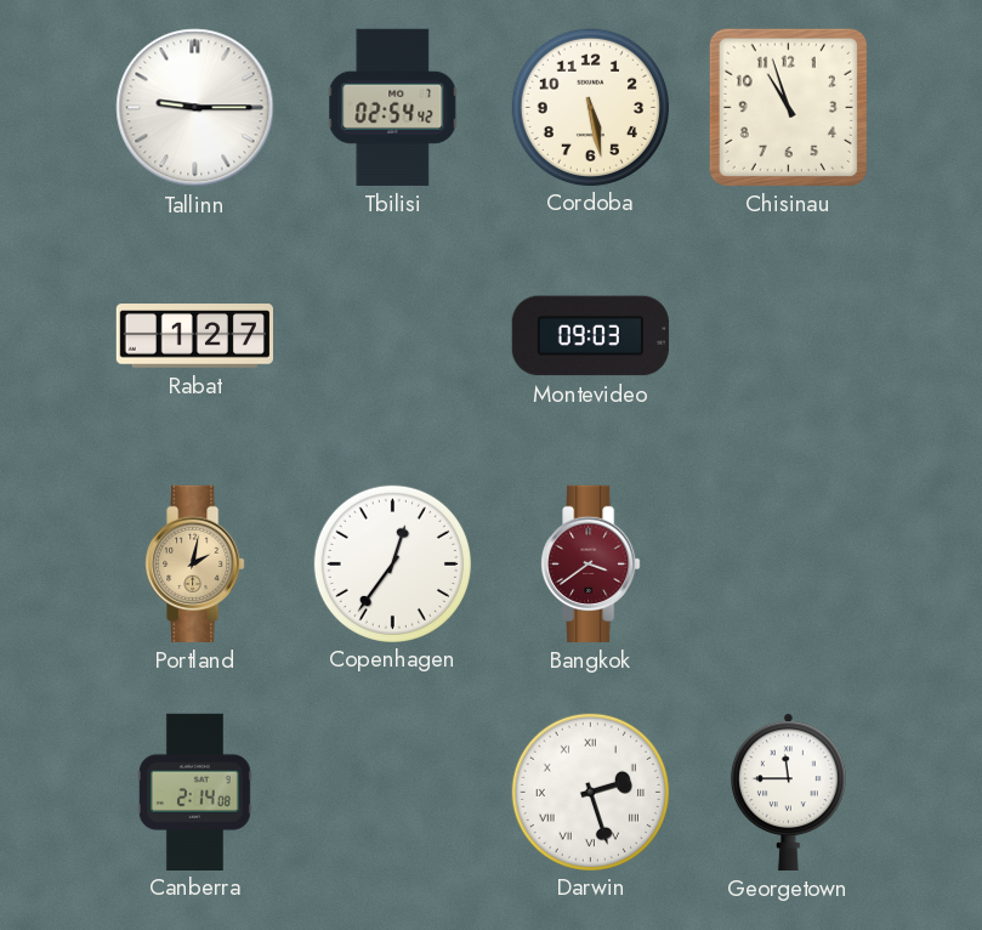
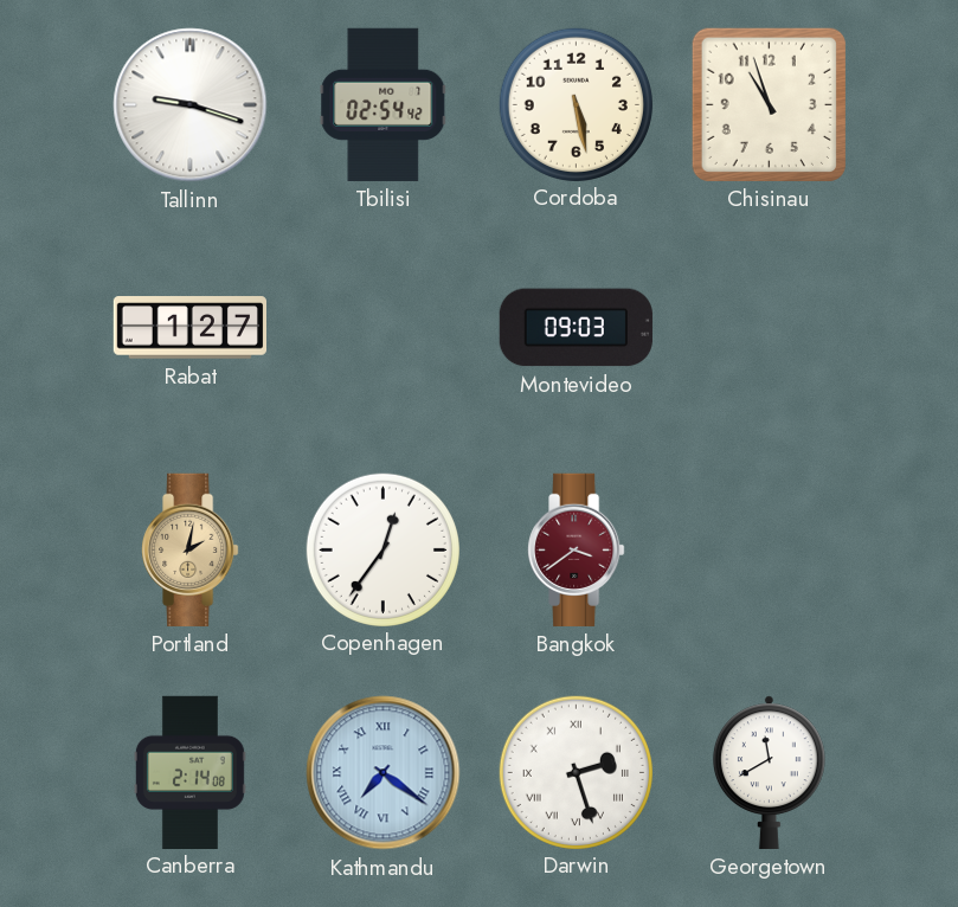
Tallinn: 9:15 -> 9:18 (191, 105)
Kathmandu: none -> 7:21 (384, 773)
Georgetown: 11:45 -> 11:40 (769, 772)
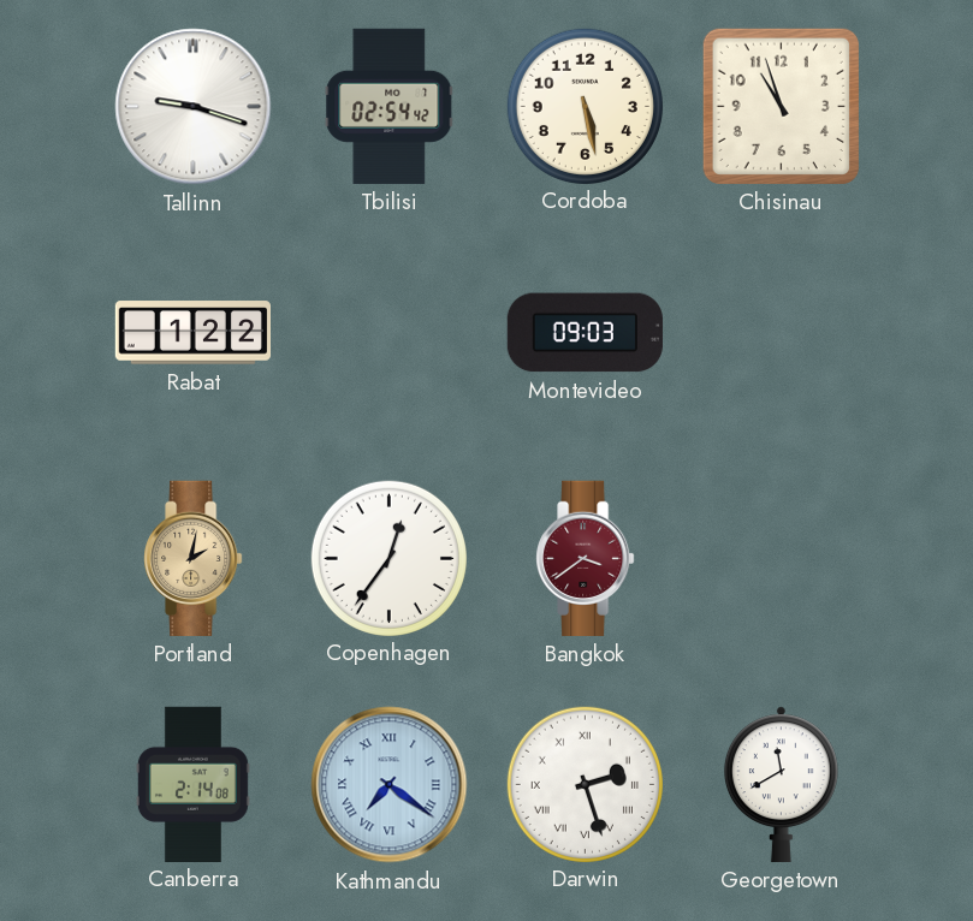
Rabat: 1:27 -> 1:22 (192, 333)
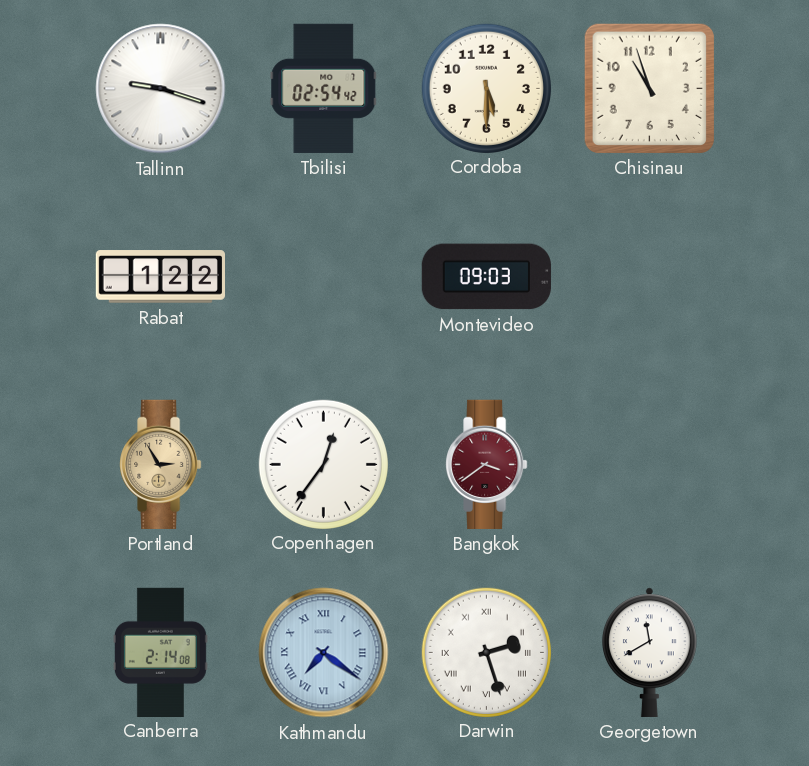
Cordoba: 5:28 -> 5:30 (486, 88)
Portland: 2:02 -> 2:55 (161, 464)
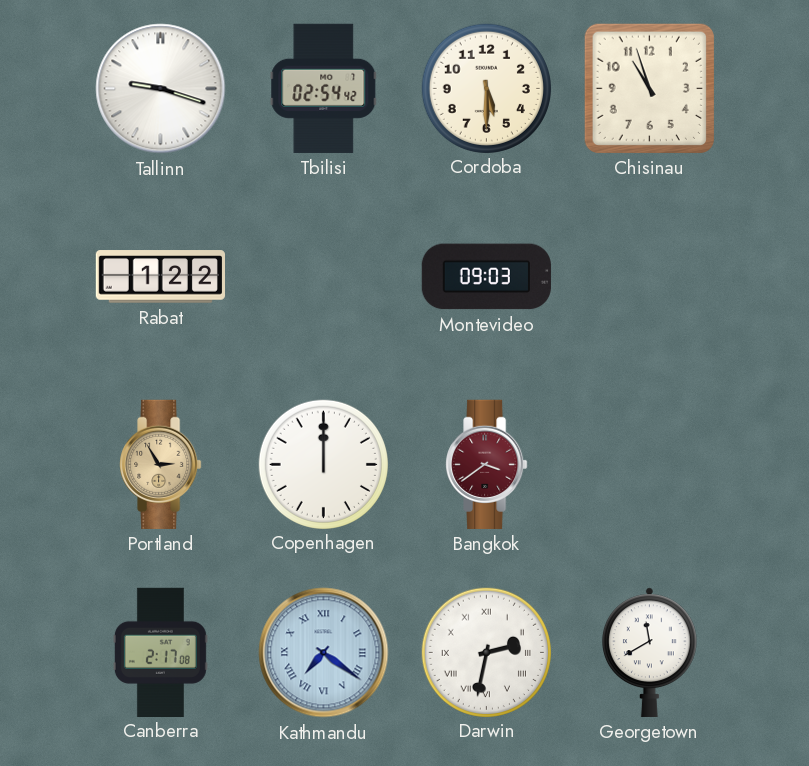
Copenhagen: 12:36 -> 12:00 (323, 464)
Canberra: 2:14 -> 2:17 (160, 652)
Darwin: 2:27 -> 2:32 (486, 652)
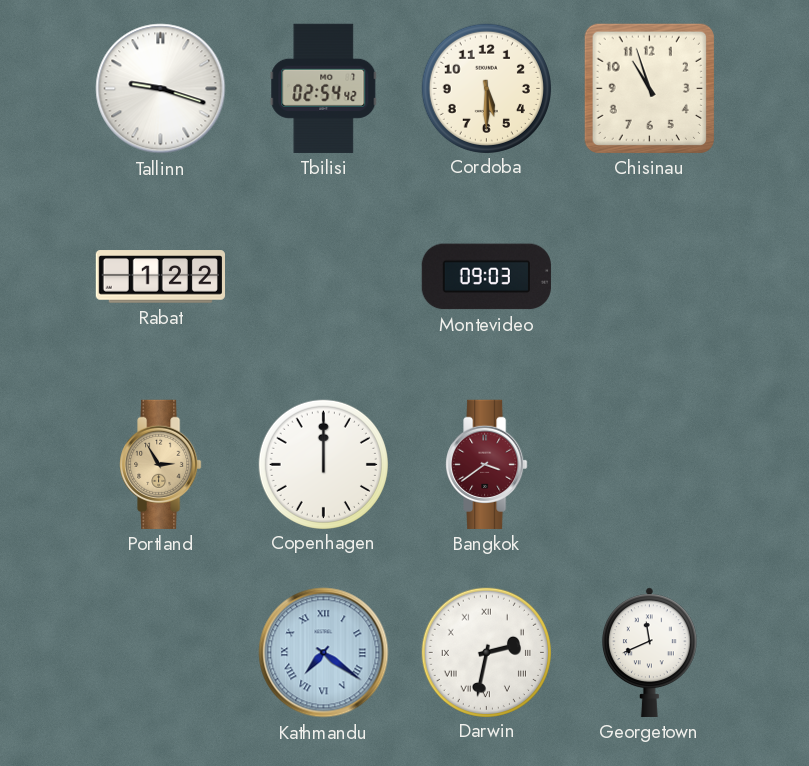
Canberra: 2:17 -> none (160, 652)
Georgetown: 11:40 -> 11:41 (649, 652)
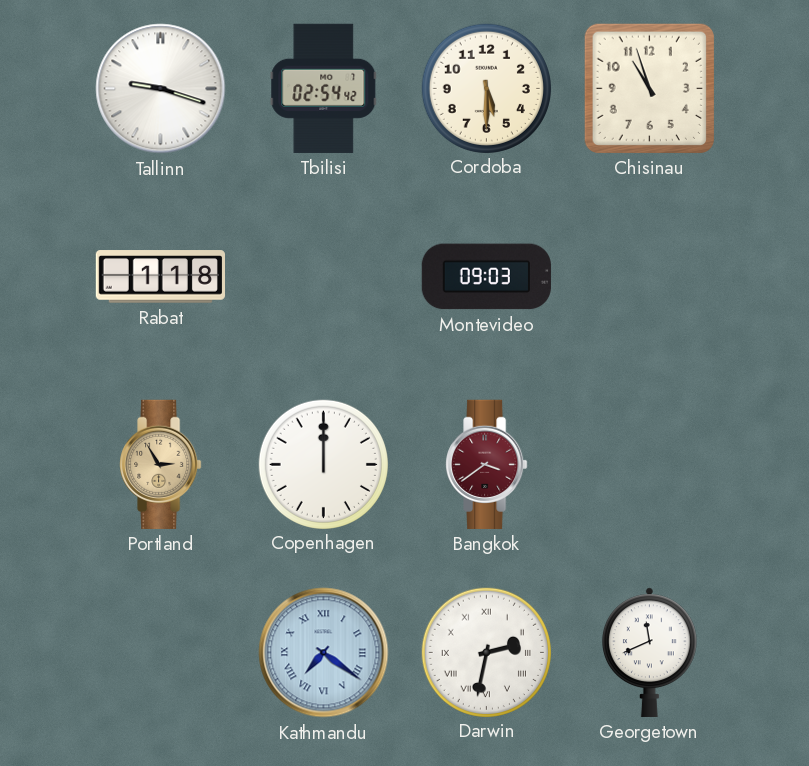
Rabat: 1:22 -> 1:18 (160, 277)
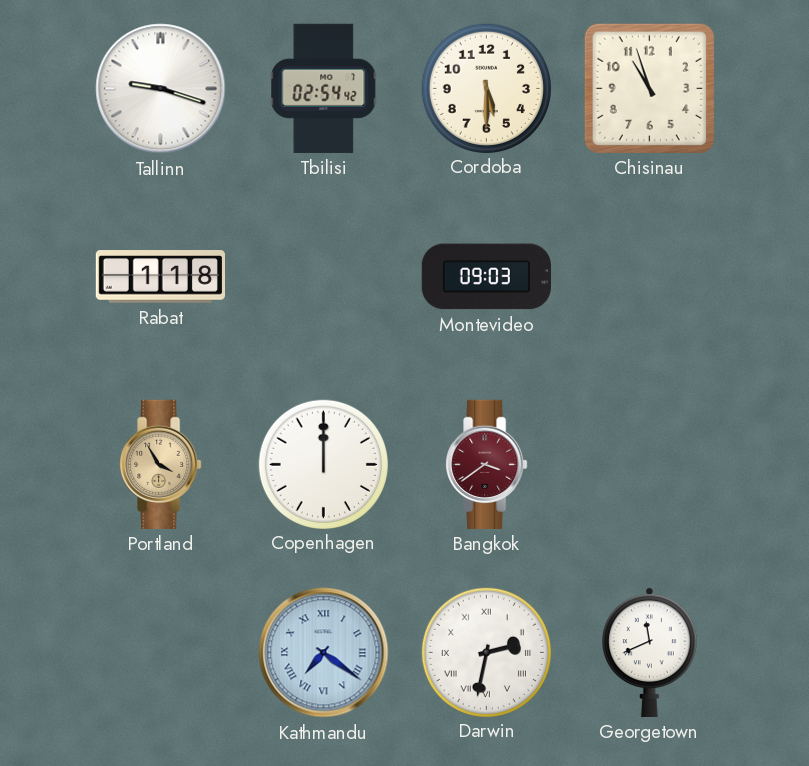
Portland: 2:55 -> 3:55 (161, 464)
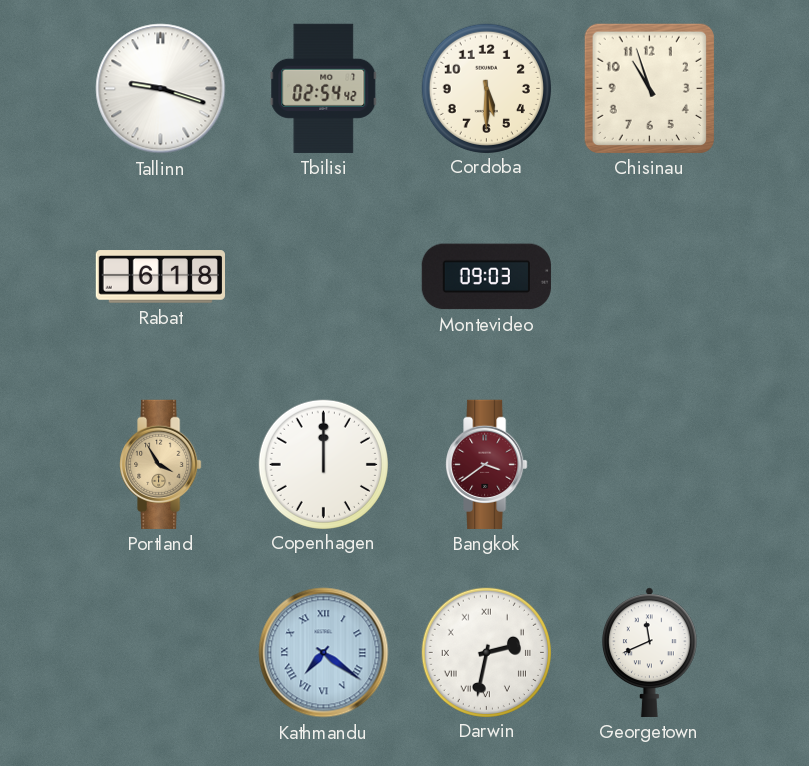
Rabat: 1:18 -> 6:18 (160, 277)
